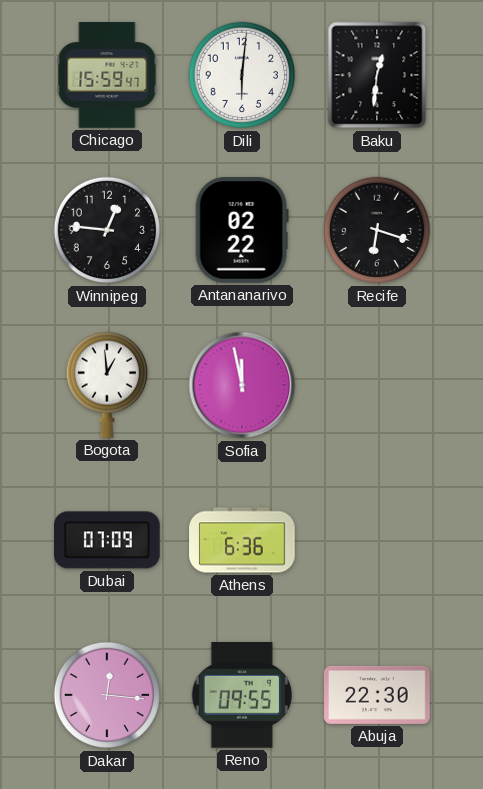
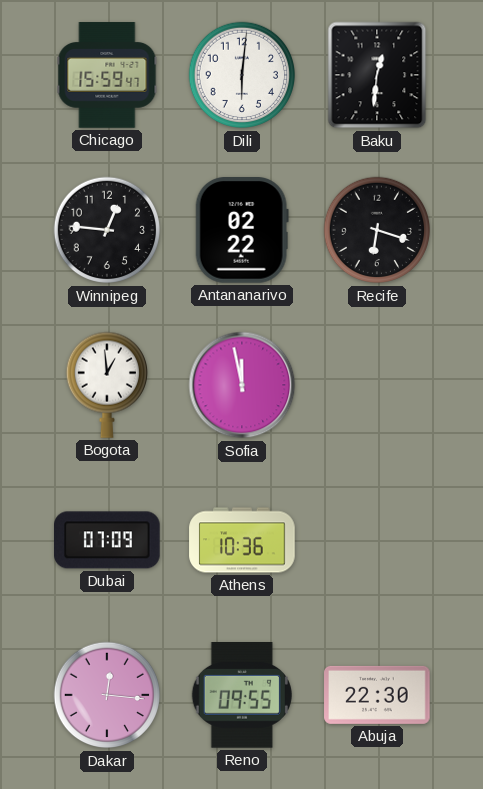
Athens: 6:36 -> 10:36 (242, 540)
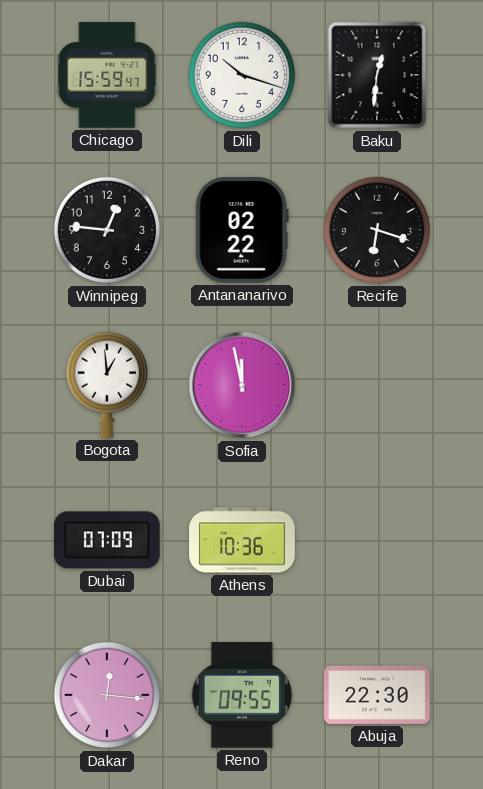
Dili: 6:01 -> 10:18 (242, 75)
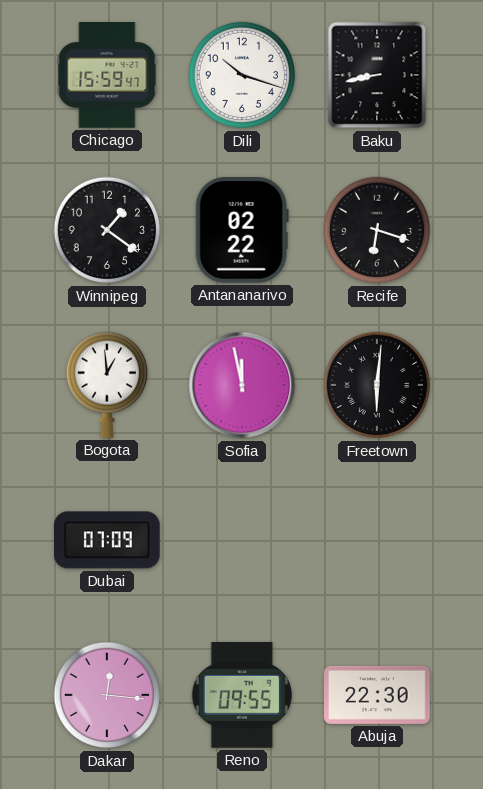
Baku: 12:31 -> 8:43 (377, 75)
Winnipeg: 12:46 -> 1:21 (107, 230)
Freetown: none -> 6:01 (377, 385)
Athens: 10:36 -> none (242, 540)
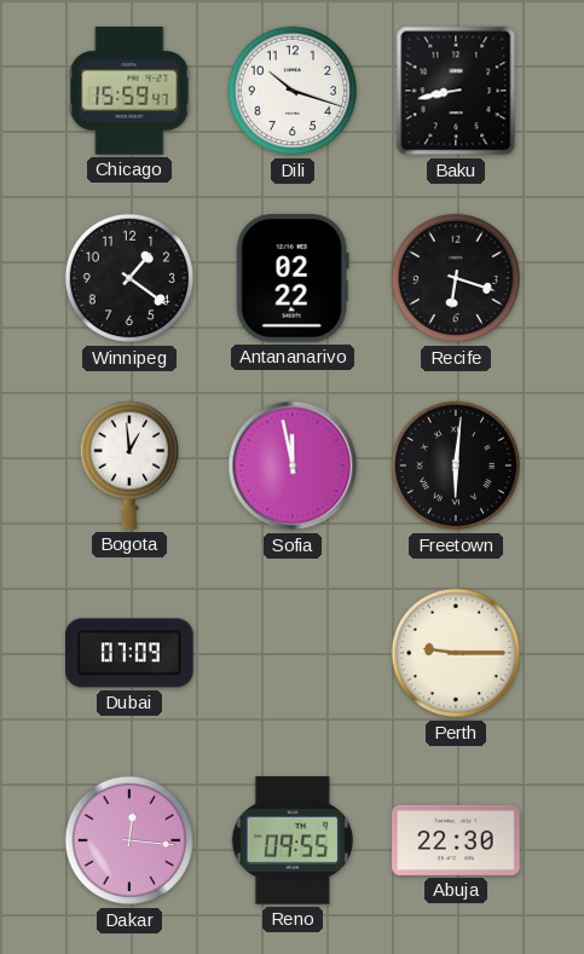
Perth: none -> 9:15 (456, 653)
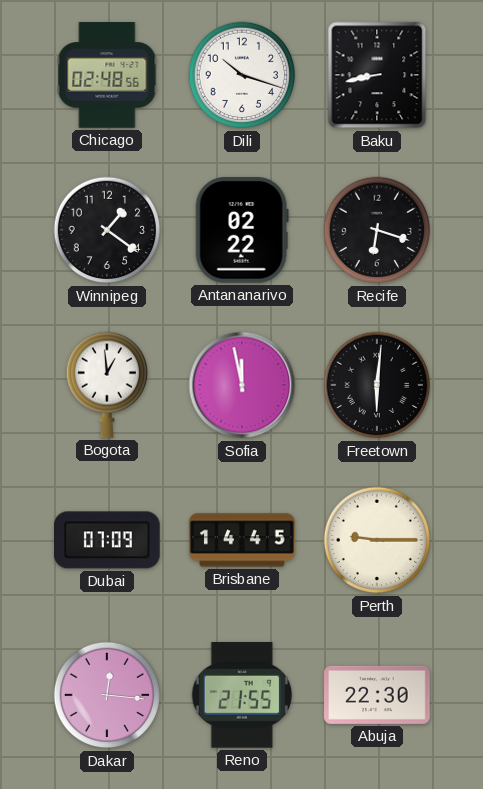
Chicago: 15:59 -> 02:48 (107, 75)
Brisbane: none -> 14:45 (242, 540)
Reno: 09:55 -> 21:55 (242, 696)
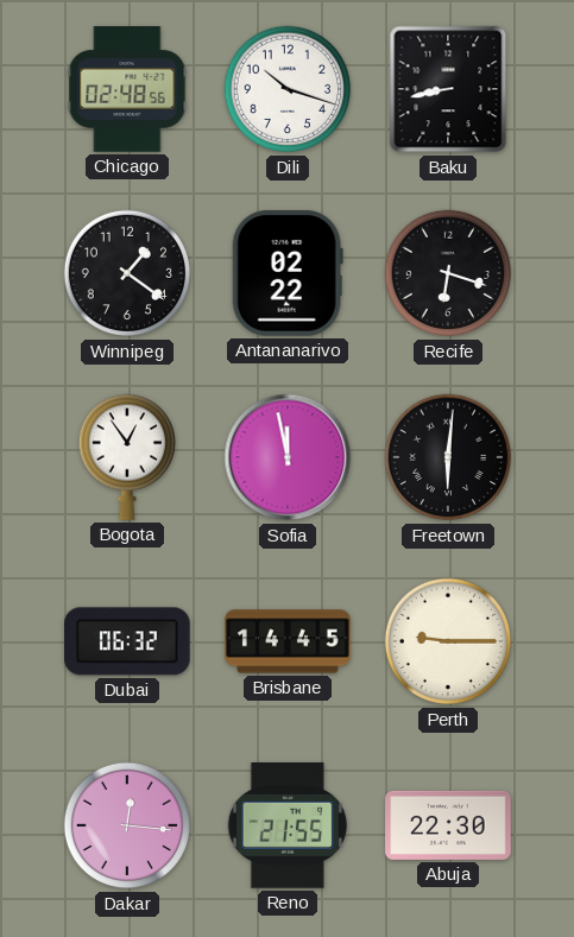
Bogota: 12:59 -> 12:54 (126, 457)
Dubai: 07:09 -> 06:32 (128, 641)
